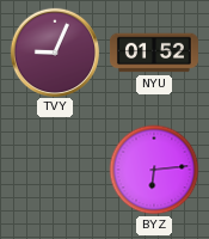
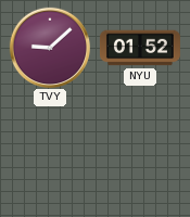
TVY: 9:04 -> 9:08 (49, 47)
BYZ: 6:14 -> none (154, 170)
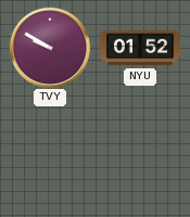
TVY: 9:08 -> 9:50 (49, 47)
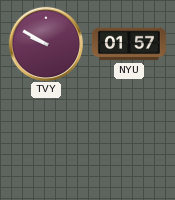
NYU: 01:52 -> 01:57 (129, 44)
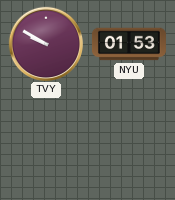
NYU: 01:57 -> 01:53 (129, 44)
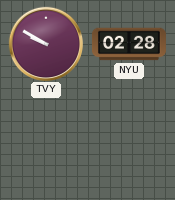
NYU: 01:53 -> 02:28 (129, 44)
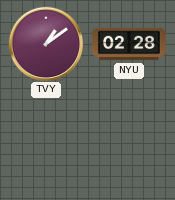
TVY: 9:50 -> 1:09 (45, 43)
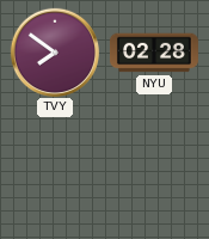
TVY: 1:09 -> 7:51 (54, 51)
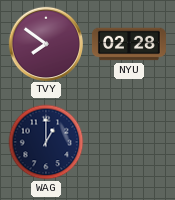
WAG: none -> 1:00 (46, 142)
